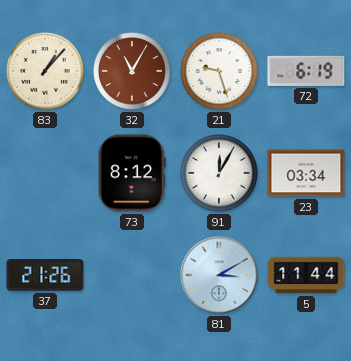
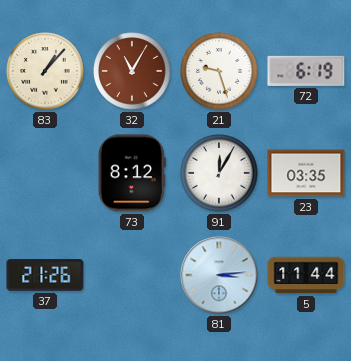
23: 03:34 -> 03:35 (306, 173)
81: 3:10 -> 3:14 (219, 275)
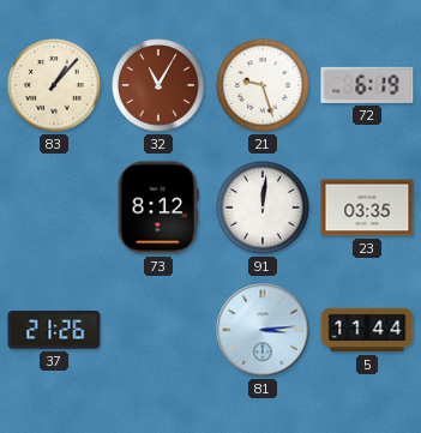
91: 12:05 -> 12:01 (263, 208)
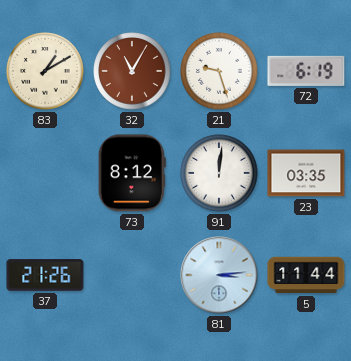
83: 1:07 -> 1:10 (45, 71)
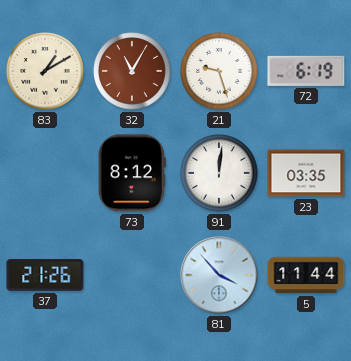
81: 3:14 -> 3:53 (219, 275)
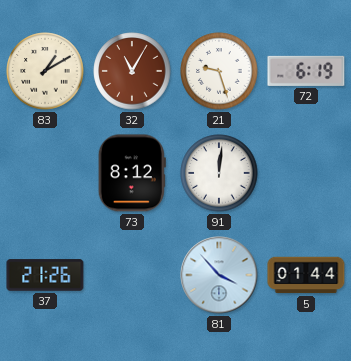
23: 03:35 -> none (306, 173)
5: 11:44 -> 01:44 (306, 275)
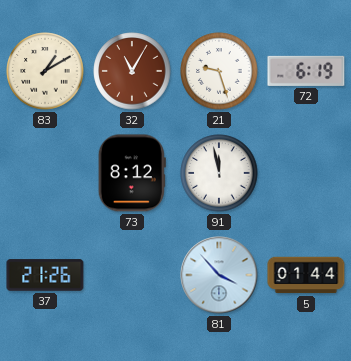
91: 12:01 -> 11:58 (219, 173)
